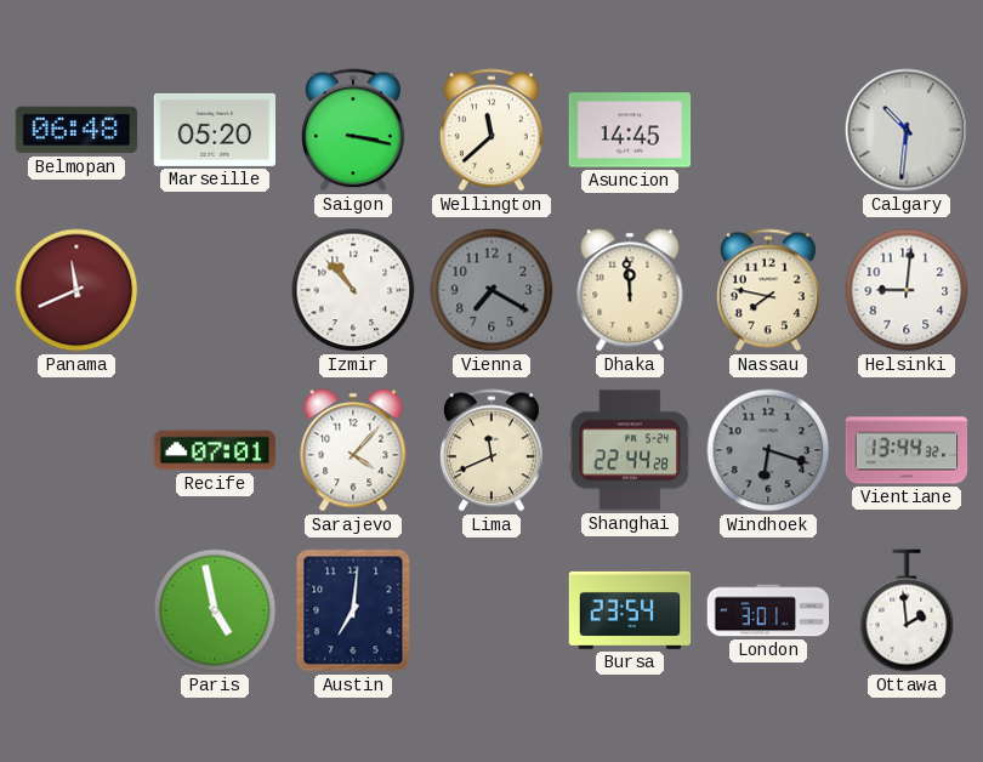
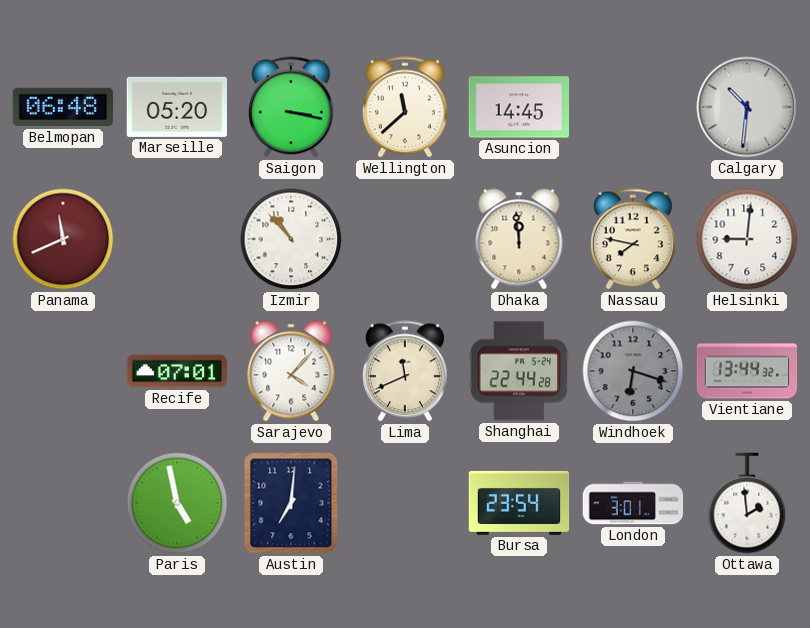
Vienna: 7:20 -> none (492, 290)
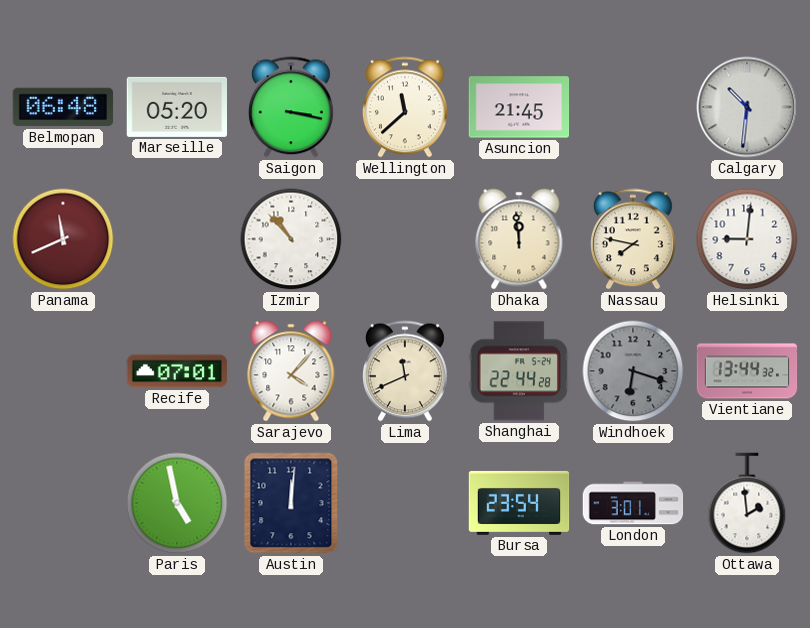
Asuncion: 14:45 -> 21:45 (519, 107)
Austin: 7:01 -> 12:01 (291, 503)
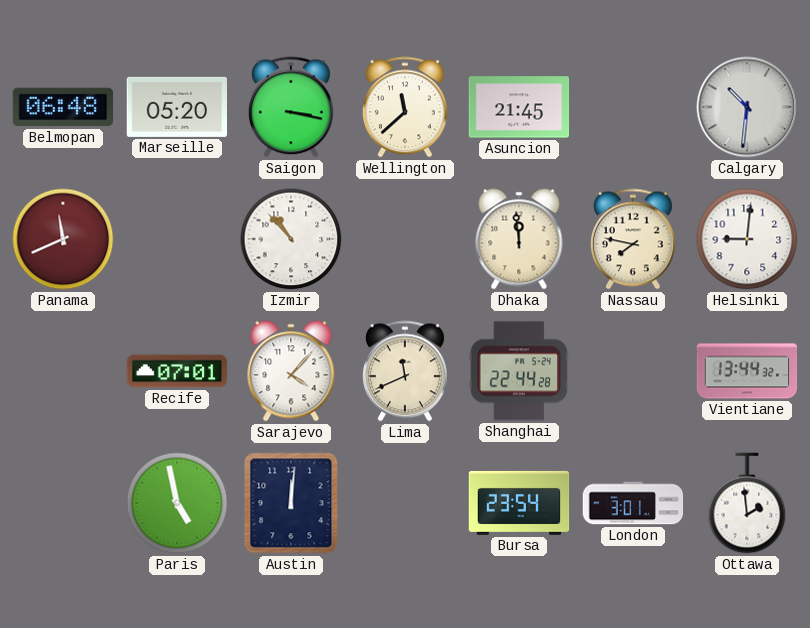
Windhoek: 6:18 -> none (633, 371)
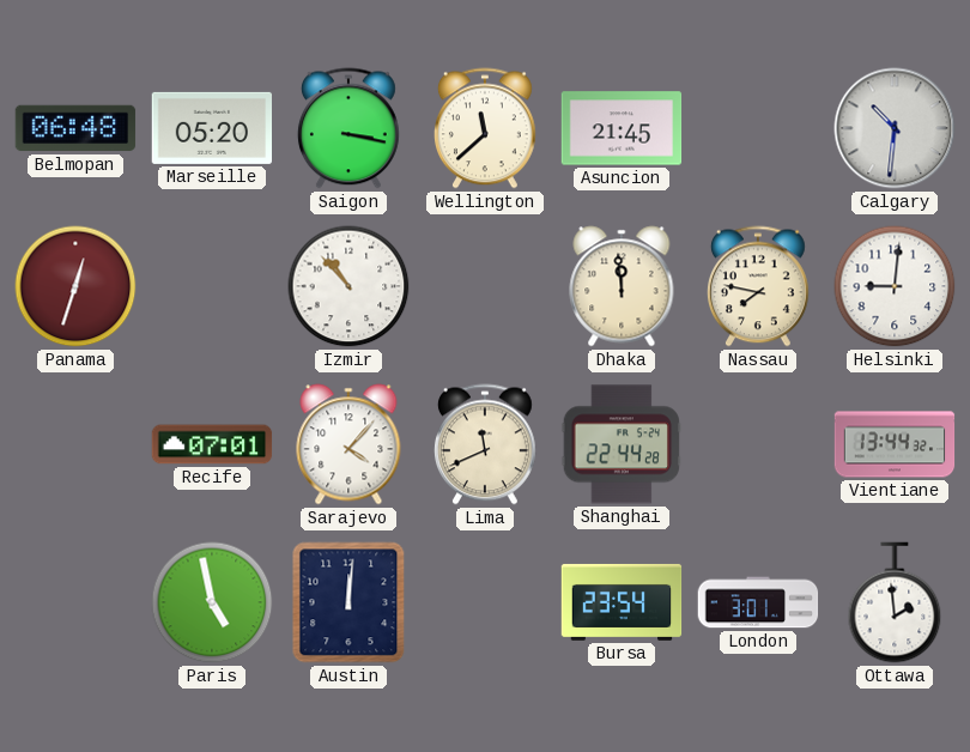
Panama: 11:41 -> 12:33 (75, 286)
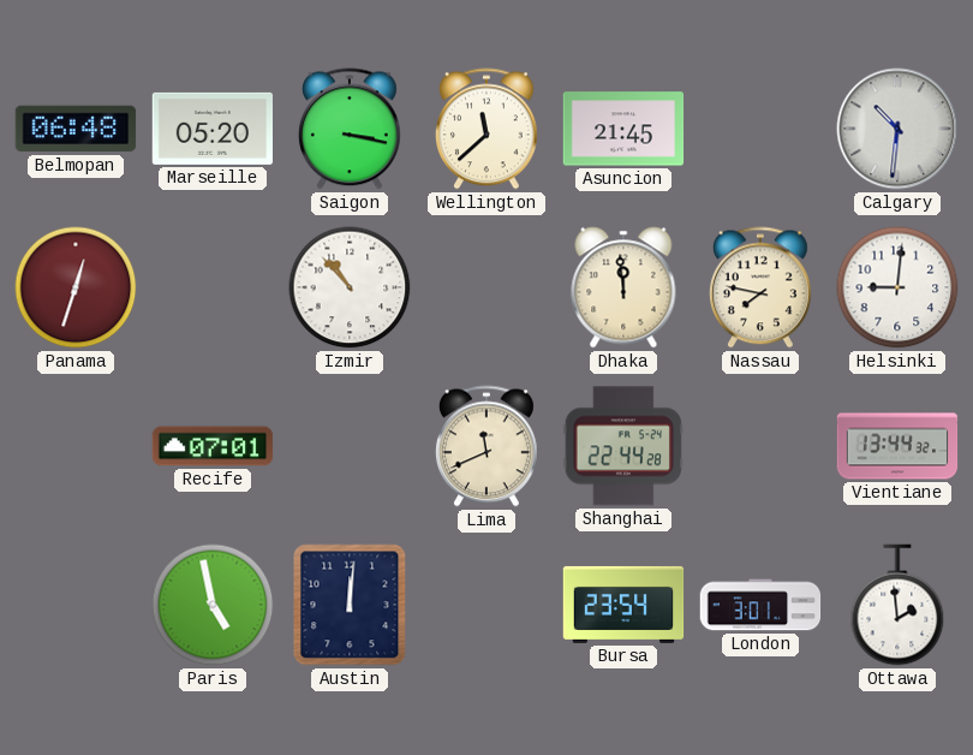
Sarajevo: 4:07 -> none (348, 444)
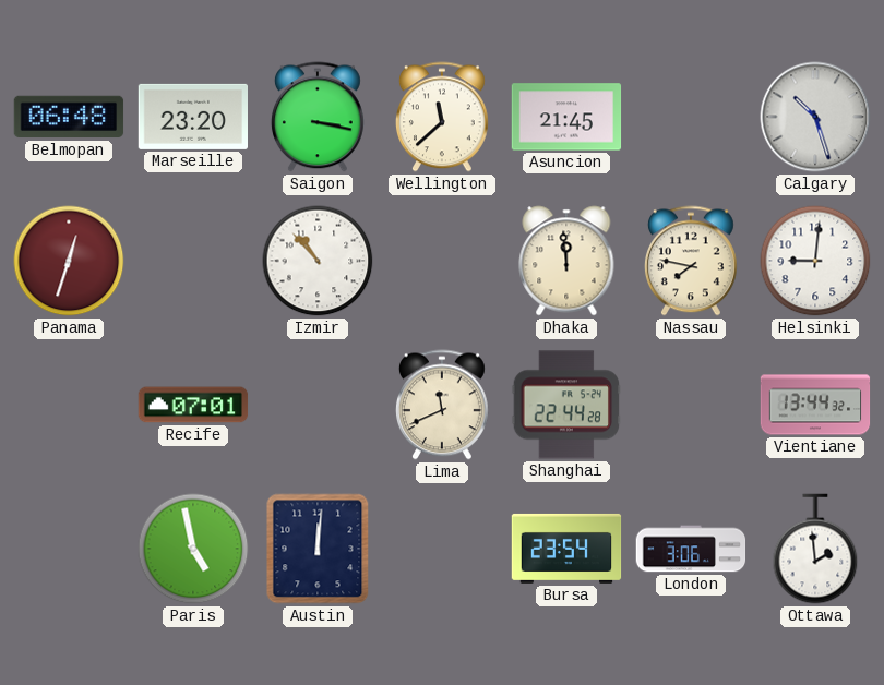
Marseille: 05:20 -> 23:20 (192, 117)
Calgary: 10:31 -> 10:27 (815, 117)
London: 3:01 -> 3:06 (691, 549)
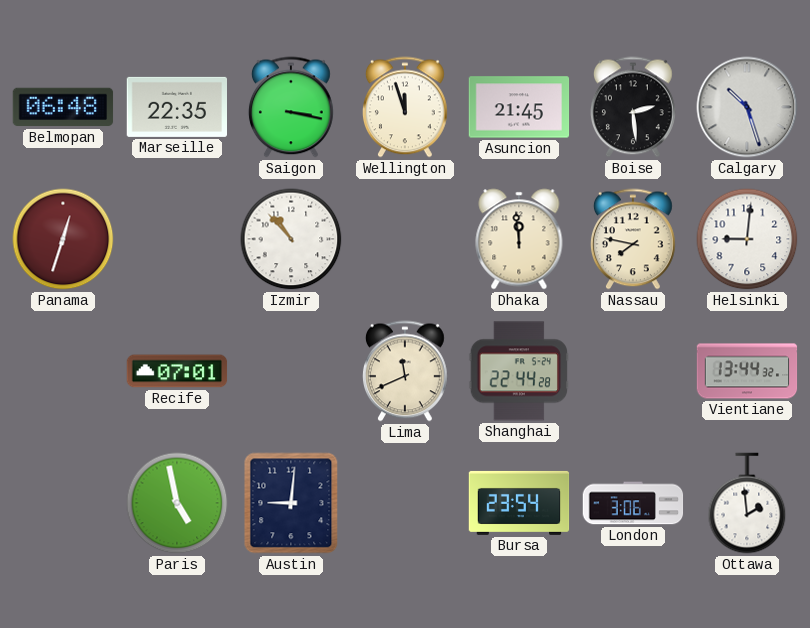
Marseille: 23:20 -> 22:35 (176, 107)
Wellington: 11:38 -> 11:57 (405, 107)
Boise: none -> 2:29 (633, 107)
Austin: 12:01 -> 9:01 (291, 503)
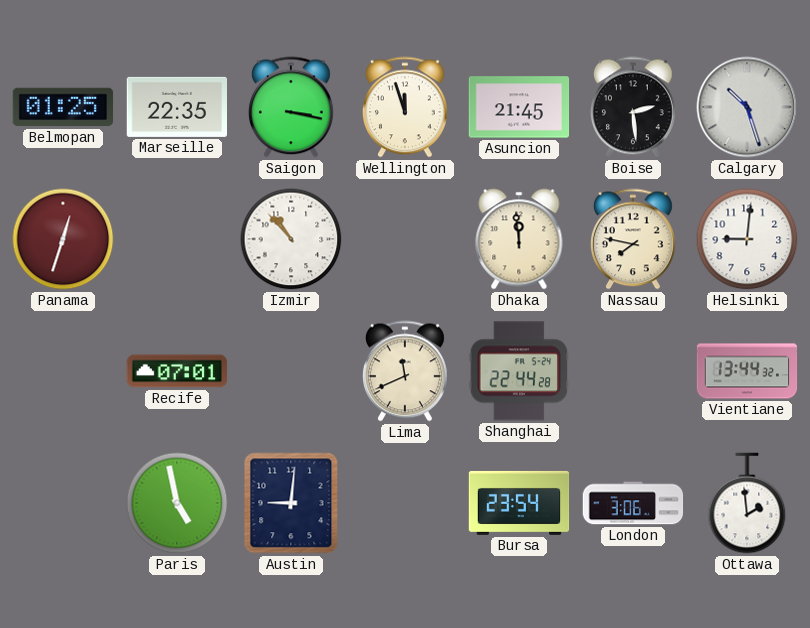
Belmopan: 06:48 -> 01:25 (63, 107)
